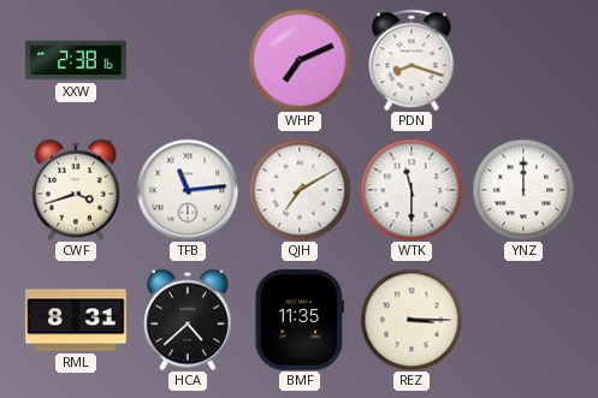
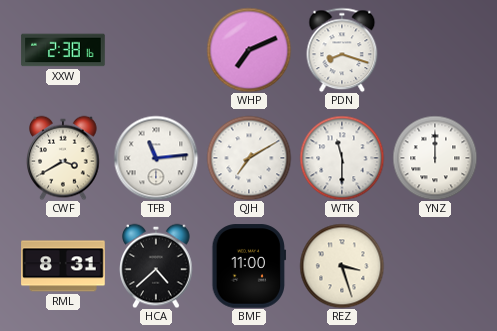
CWF: 3:42 -> 3:40 (63, 158)
BMF: 11:35 -> 11:00 (249, 266)
REZ: 3:15 -> 3:27 (342, 266)
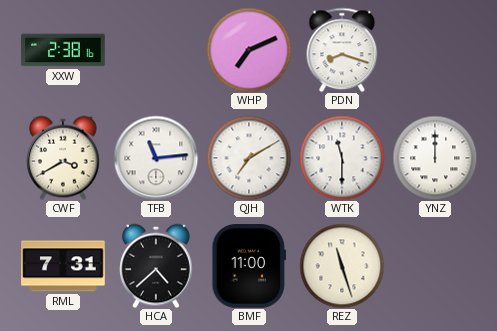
RML: 8:31 -> 7:31 (63, 266)
REZ: 3:27 -> 11:27 (342, 266)
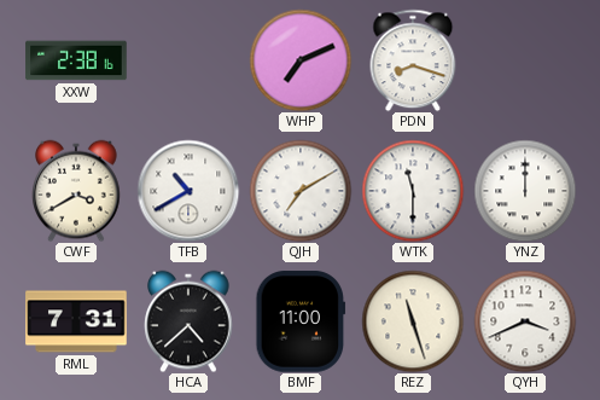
TFB: 11:14 -> 10:40 (188, 191)
QYH: none -> 3:41 (525, 321)
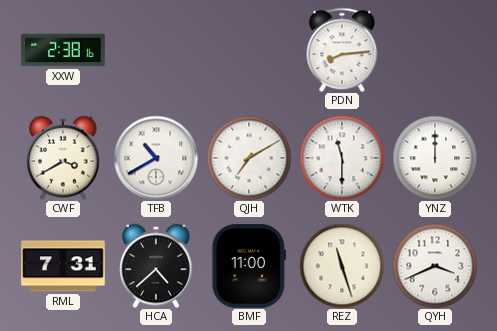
WHP: 7:11 -> none (301, 60)
PDN: 8:18 -> 8:14 (342, 50)
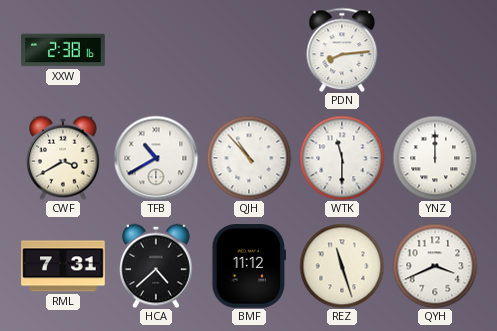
QJH: 7:10 -> 10:53 (249, 158)
BMF: 11:00 -> 11:12 (249, 266)
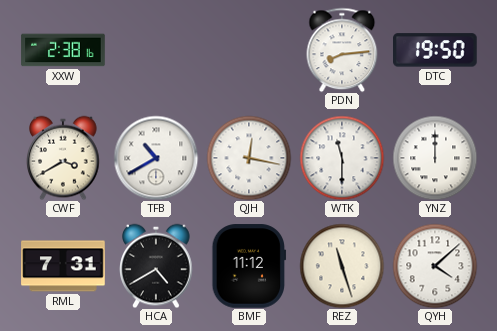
DTC: none -> 19:50 (436, 50)
QJH: 10:53 -> 12:17 (249, 158)
HCA: 4:38 -> 4:40 (156, 266)
QYH: 3:41 -> 4:08 (435, 266)
